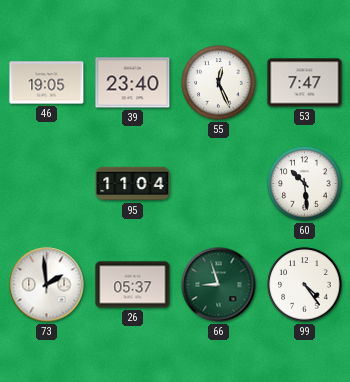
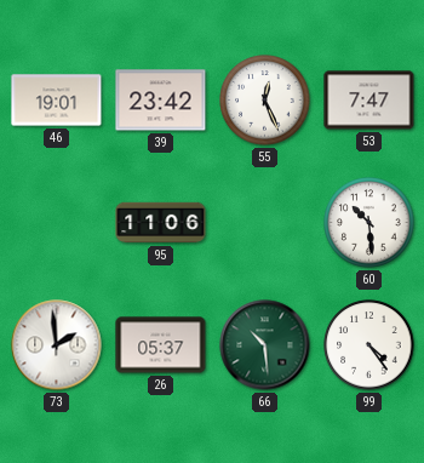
46: 19:05 -> 19:01 (57, 101)
39: 23:40 -> 23:42 (161, 101)
95: 11:04 -> 11:06 (161, 223)
66: 8:57 -> 10:29 (265, 345)
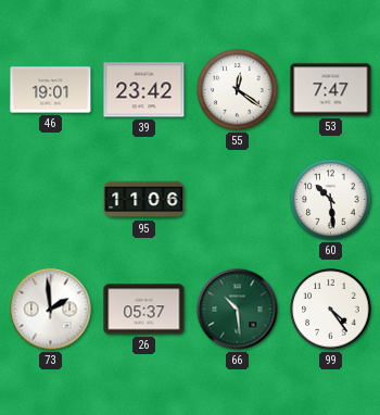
55: 12:26 -> 12:21 (238, 90)
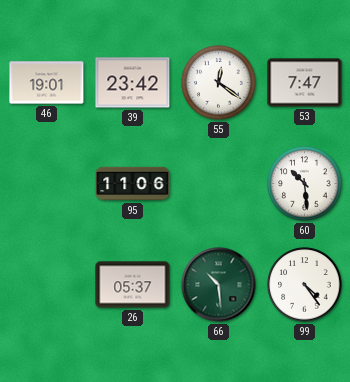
73: 1:59 -> none (51, 310)
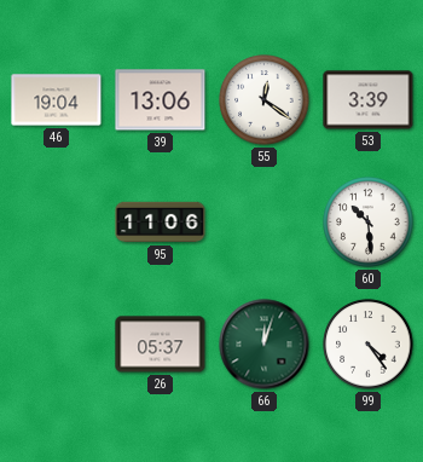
46: 19:01 -> 19:04 (57, 100)
39: 23:42 -> 13:06 (161, 100)
53: 7:47 -> 3:39 (369, 100)
66: 10:29 -> 12:03 (265, 345)
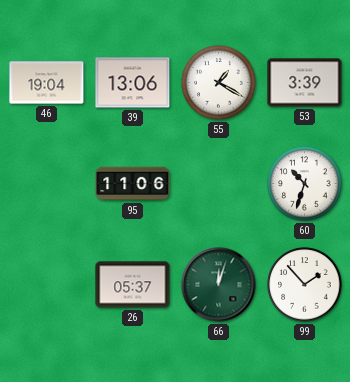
55: 12:21 -> 1:20 (219, 83)
60: 10:29 -> 10:33 (305, 184)
99: 4:24 -> 1:53 (305, 285)
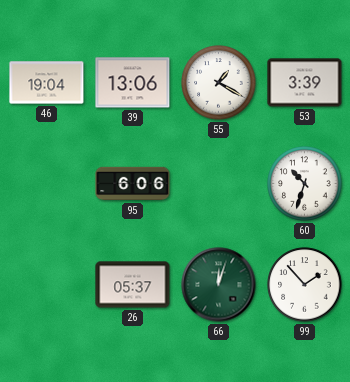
95: 11:06 -> 6:06 (133, 184)
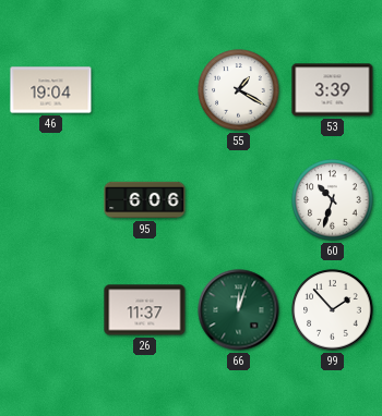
39: 13:06 -> none (133, 83)
26: 05:37 -> 11:37 (145, 310)
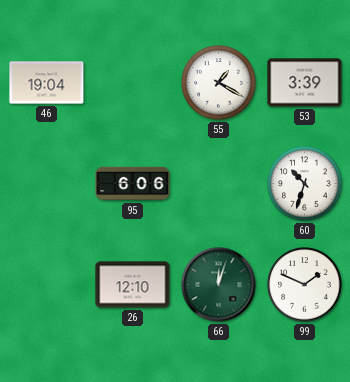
26: 11:37 -> 12:10 (133, 285)
99: 1:53 -> 1:49 (305, 285)
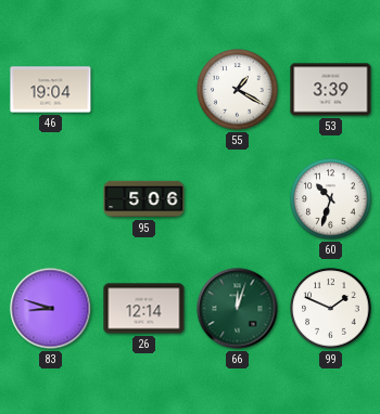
95: 6:06 -> 5:06 (144, 199)
83: none -> 8:48 (51, 309)
26: 12:10 -> 12:14 (144, 309)
